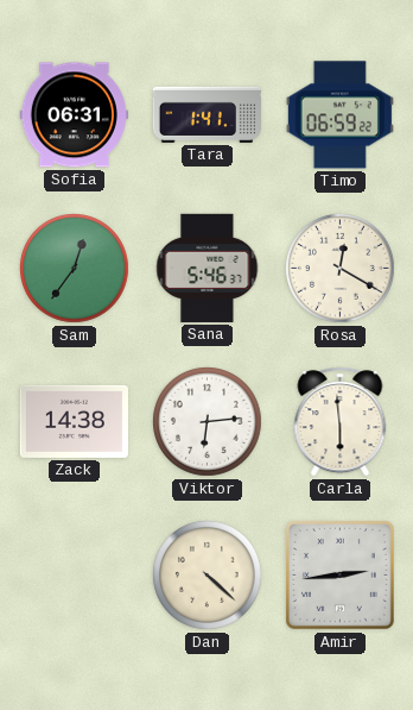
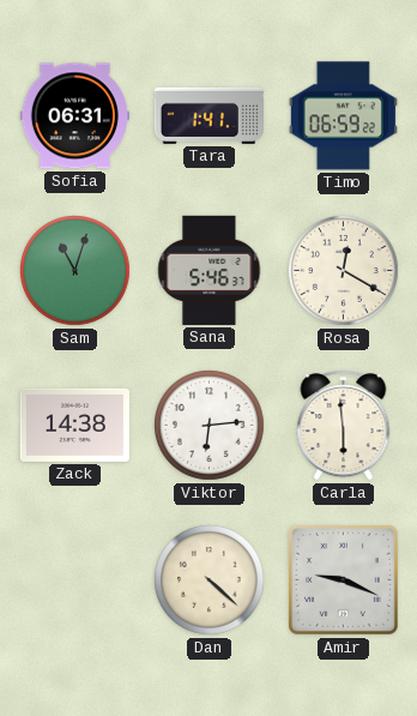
Sam: 12:36 -> 11:03 (75, 271)
Amir: 2:44 -> 9:19 (343, 579)
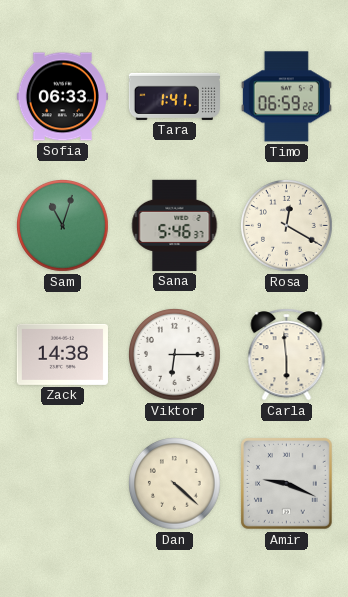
Sofia: 06:31 -> 06:33 (62, 97)
Viktor: 6:14 -> 6:15 (175, 355)
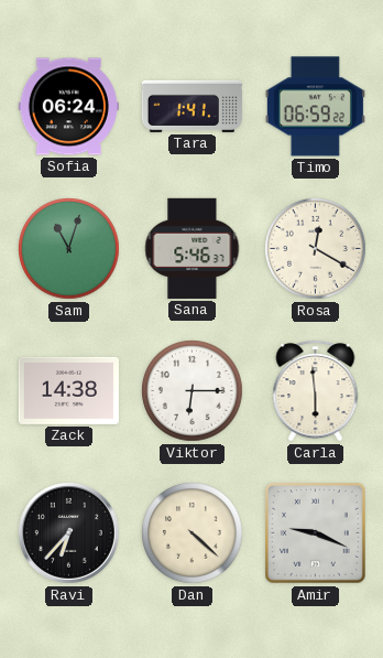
Sofia: 06:33 -> 06:24 (68, 107)
Ravi: none -> 6:37 (68, 532)
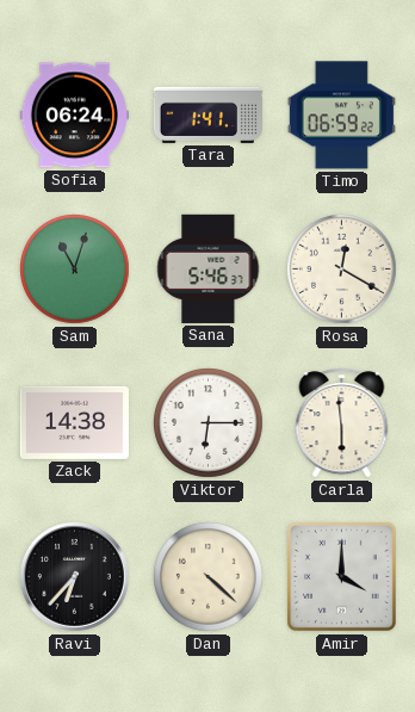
Amir: 9:19 -> 4:00 (341, 576)
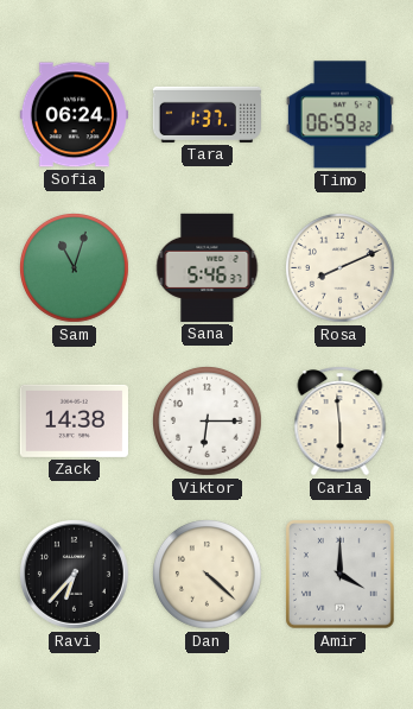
Tara: 1:41 -> 1:37 (206, 114)
Rosa: 12:20 -> 8:11 (341, 268)
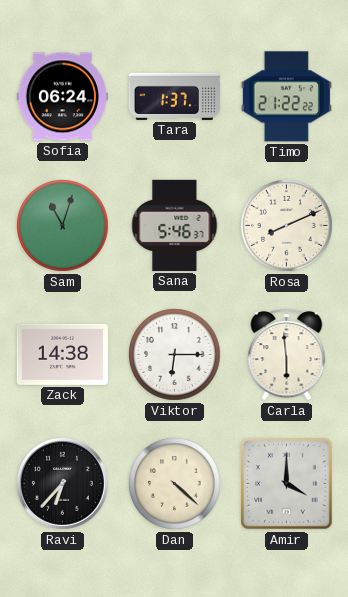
Timo: 06:59 -> 21:22 (286, 97)
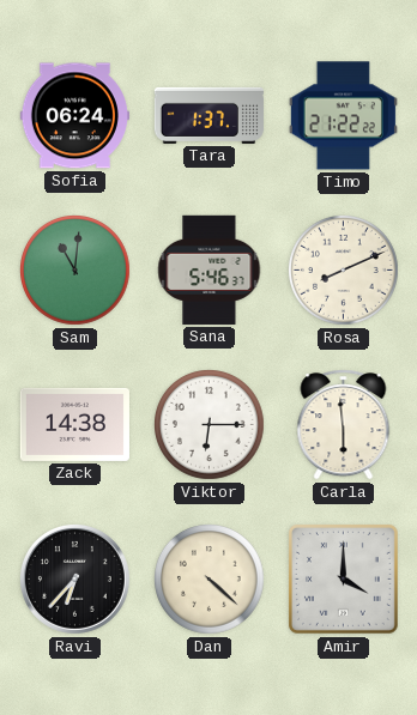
Sam: 11:03 -> 11:01 (75, 271)
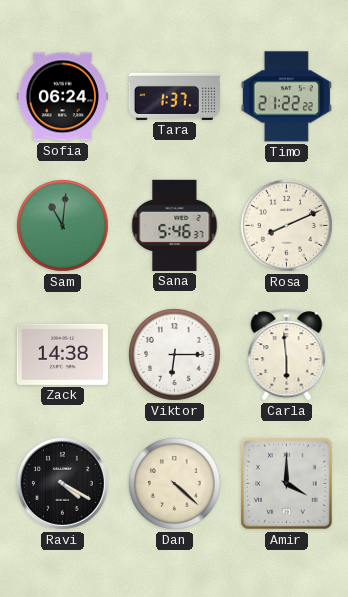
Ravi: 6:37 -> 4:20 (62, 483)
